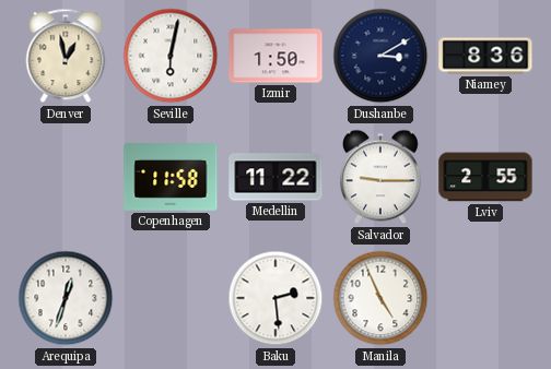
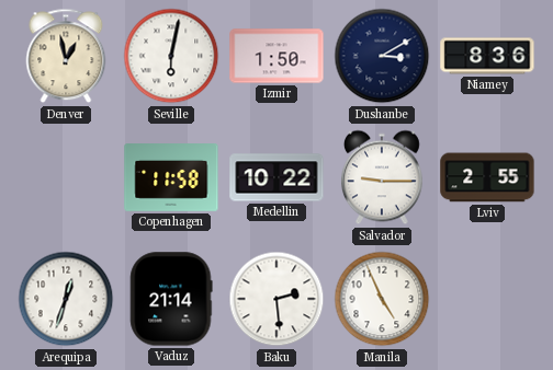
Medellin: 11:22 -> 10:22 (276, 177)
Vaduz: none -> 21:14 (171, 299)
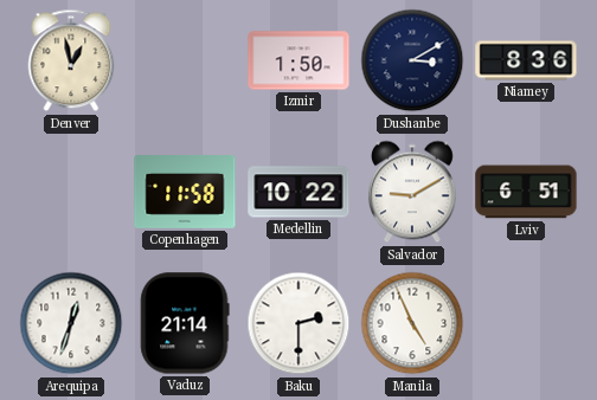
Seville: 6:02 -> none (171, 56)
Salvador: 9:15 -> 9:10 (412, 192)
Lviv: 2:55 -> 6:51 (526, 192)
Baku: 2:29 -> 2:30 (298, 323)
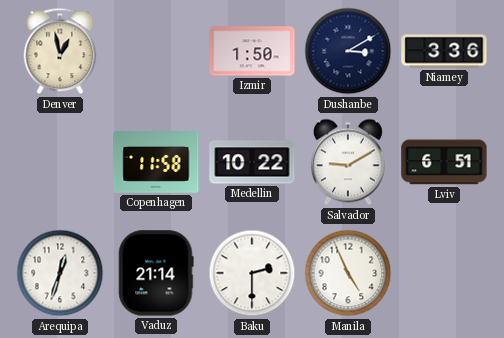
Niamey: 8:36 -> 3:36 (444, 51)
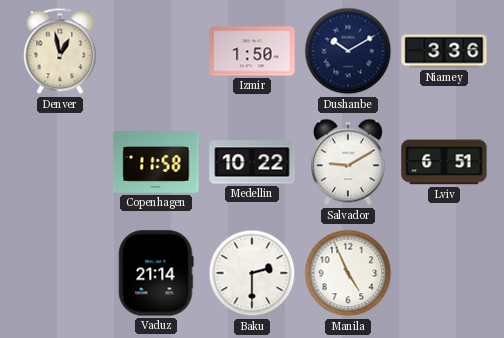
Dushanbe: 3:10 -> 10:10 (348, 51)
Arequipa: 12:33 -> none (60, 273)
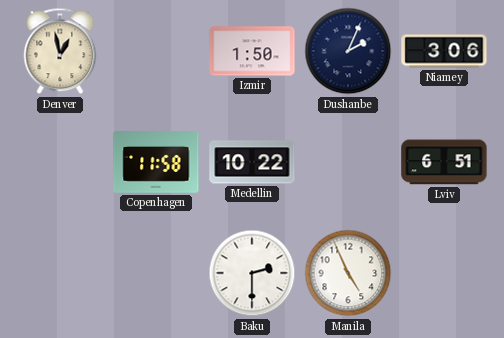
Dushanbe: 10:10 -> 2:04 (348, 51)
Niamey: 3:36 -> 3:06 (444, 51)
Salvador: 9:10 -> none (348, 162)
Vaduz: 21:14 -> none (156, 273)
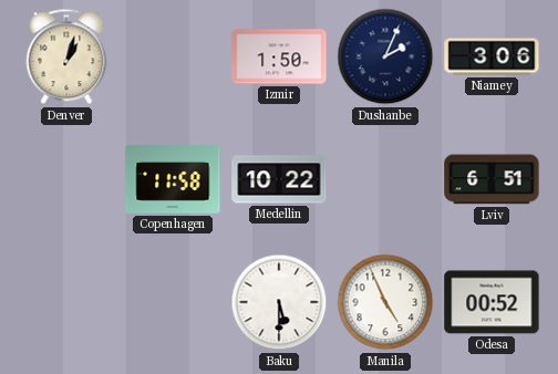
Denver: 12:58 -> 1:03 (66, 56)
Baku: 2:30 -> 5:30 (279, 302)
Odesa: none -> 00:52 (492, 302)
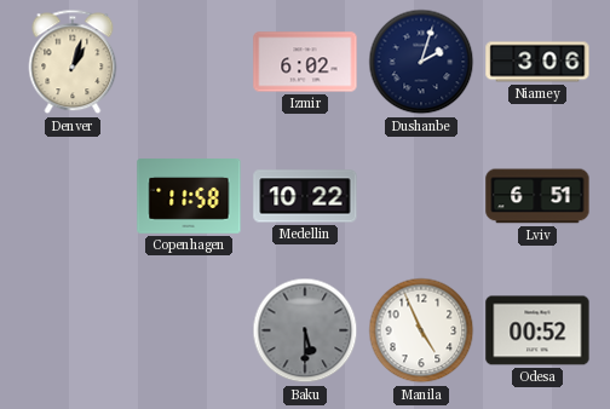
Izmir: 1:50 -> 6:02 (305, 62)
Dushanbe: 2:04 -> 2:03 (421, 62)
Baku dial: white -> grey (305, 330)
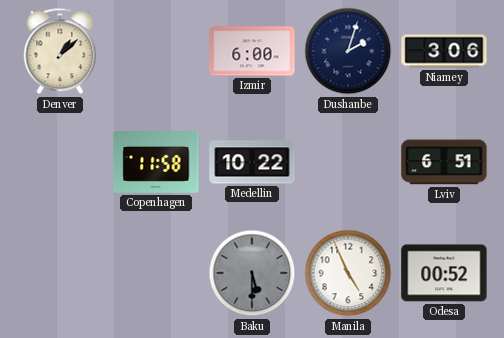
Denver: 1:03 -> 1:08 (60, 51)
Izmir: 6:02 -> 6:00 (252, 51)
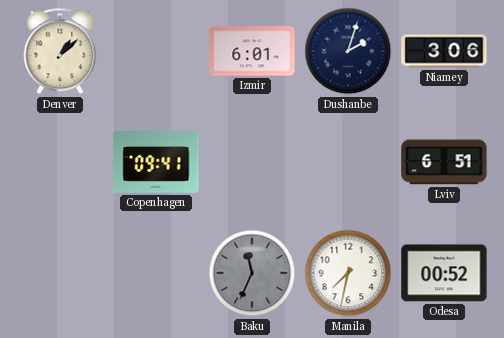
Izmir: 6:00 -> 6:01 (252, 51)
Copenhagen: 11:58 -> 09:41 (156, 163)
Medellin: 10:22 -> none (252, 162)
Baku: 5:30 -> 11:34 (252, 273)
Manila: 4:56 -> 7:32 (348, 273)
